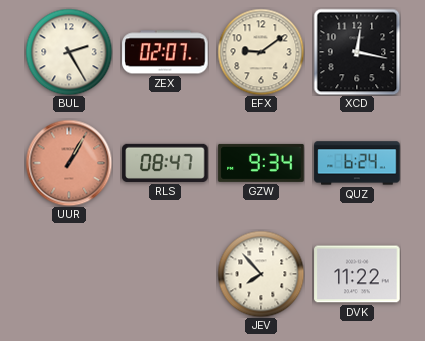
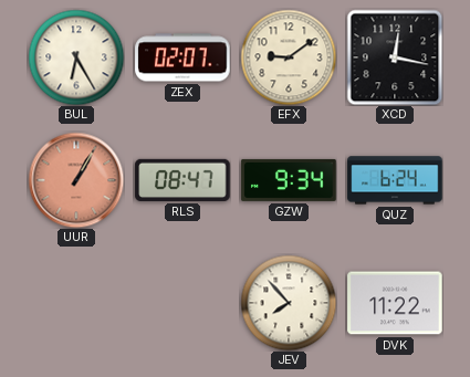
BUL: 2:25 -> 6:25 (76, 57)
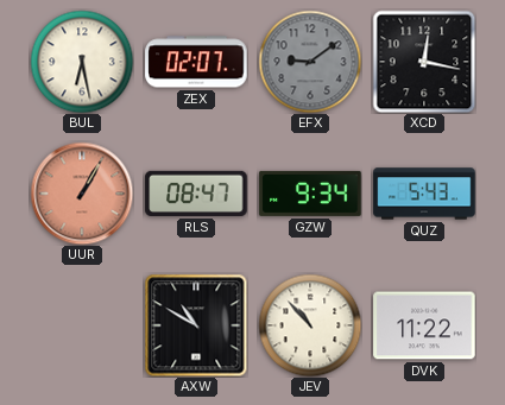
BUL: 6:25 -> 6:28 (82, 62)
EFX dial: cream -> grey (310, 62)
QUZ: 6:24 -> 5:43 (424, 194)
AXW: none -> 10:50 (196, 325)
JEV: 7:53 -> 10:53 (310, 325)
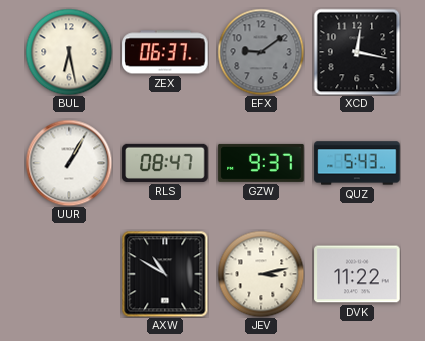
ZEX: 02:07 -> 06:37 (165, 52)
UUR dial: salmon -> white (69, 163)
GZW: 9:34 -> 9:37 (261, 163)
JEV: 10:53 -> 3:13 (261, 274)
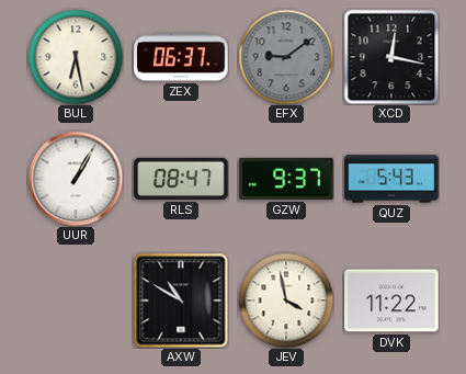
JEV: 3:13 -> 3:58 (286, 301)
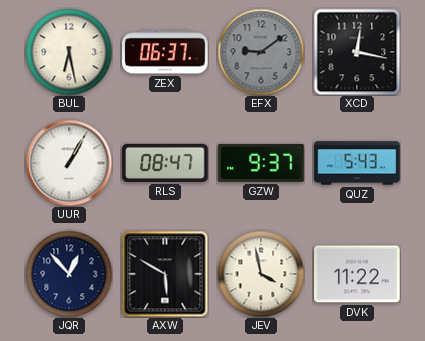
JQR: none -> 12:53 (69, 274)
AXW: 10:50 -> 5:50 (165, 274)
